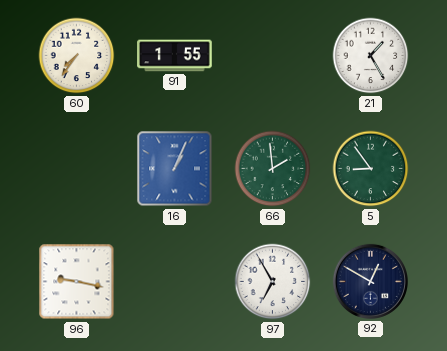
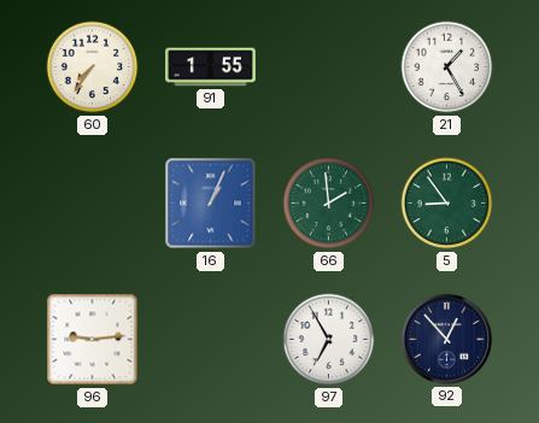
96: 9:17 -> 9:14 (93, 340)
92: 12:50 -> 12:53 (446, 339)
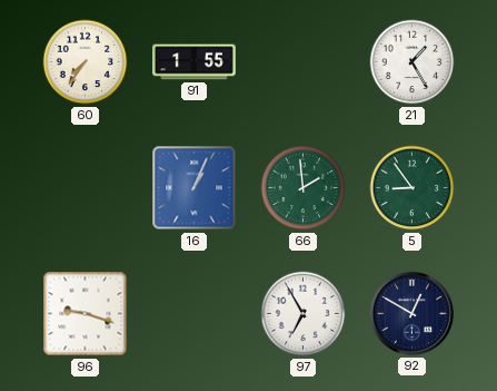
96: 9:14 -> 9:18 (86, 314)
92: 12:53 -> 12:50 (411, 313)
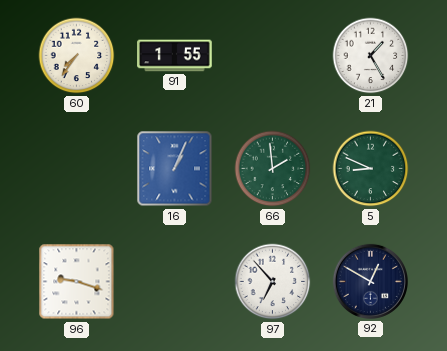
5: 8:54 -> 8:49 (371, 169)
97: 6:55 -> 6:53 (273, 282)
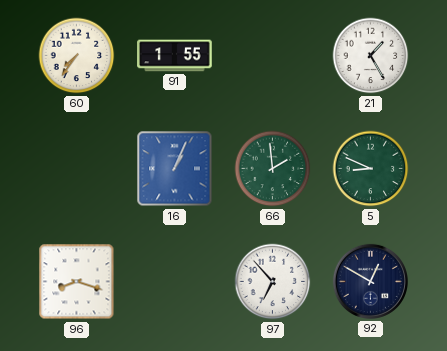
96: 9:18 -> 8:18 (77, 282)
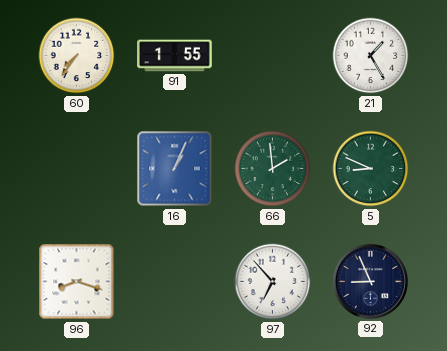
92: 12:50 -> 8:56 (370, 281)
